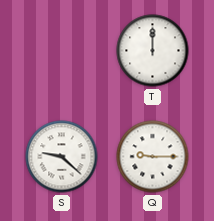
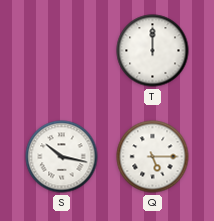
S: 9:22 -> 10:17 (62, 157)
Q: 9:15 -> 5:15 (153, 157)
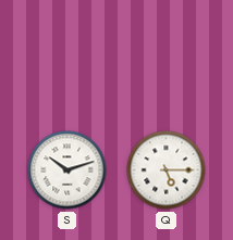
T: 12:00 -> none (153, 51)
S: 10:17 -> 10:12 (68, 170)
